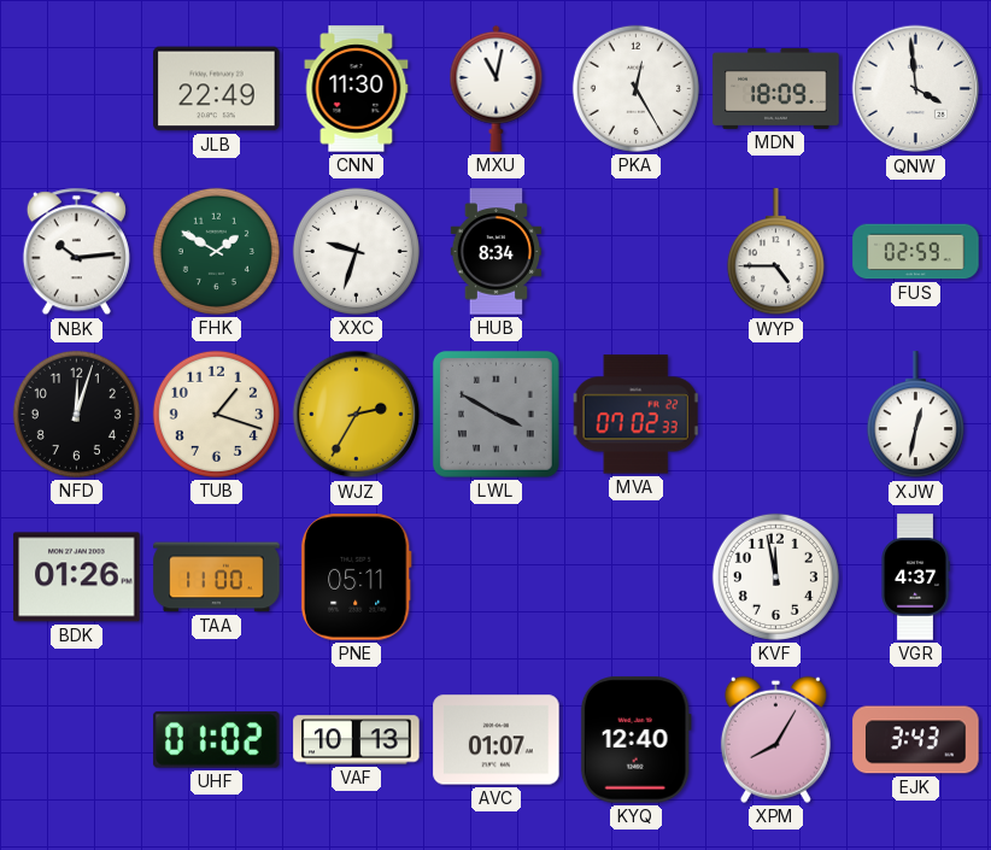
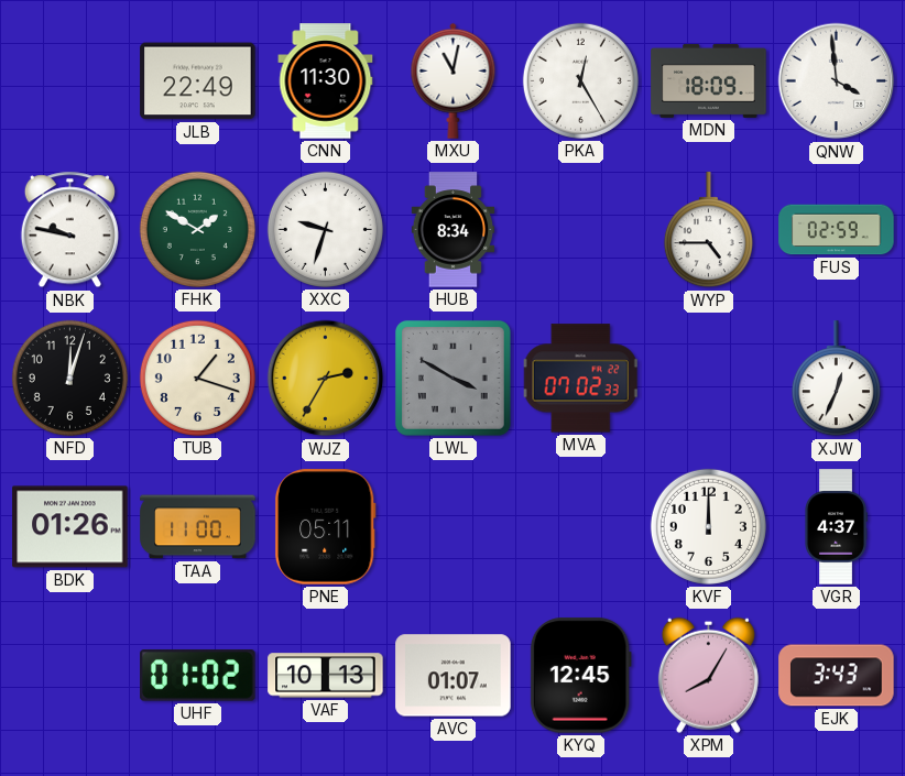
NBK: 10:14 -> 9:47 (69, 230)
XJW: 12:32 -> 12:34 (836, 379)
KVF: 11:58 -> 12:00 (708, 526)
KYQ: 12:40 -> 12:45 (580, 676)
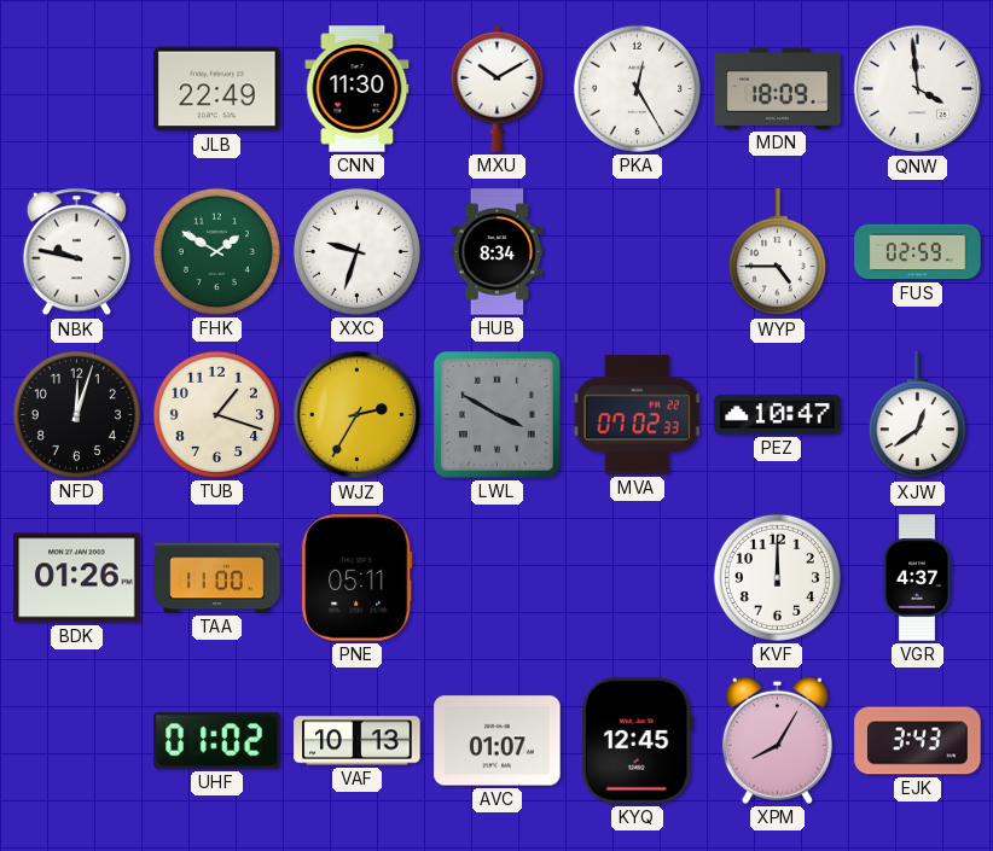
MXU: 11:02 -> 10:10 (498, 88)
PEZ: none -> 10:47 (778, 415)
XJW: 12:34 -> 12:39 (917, 415)
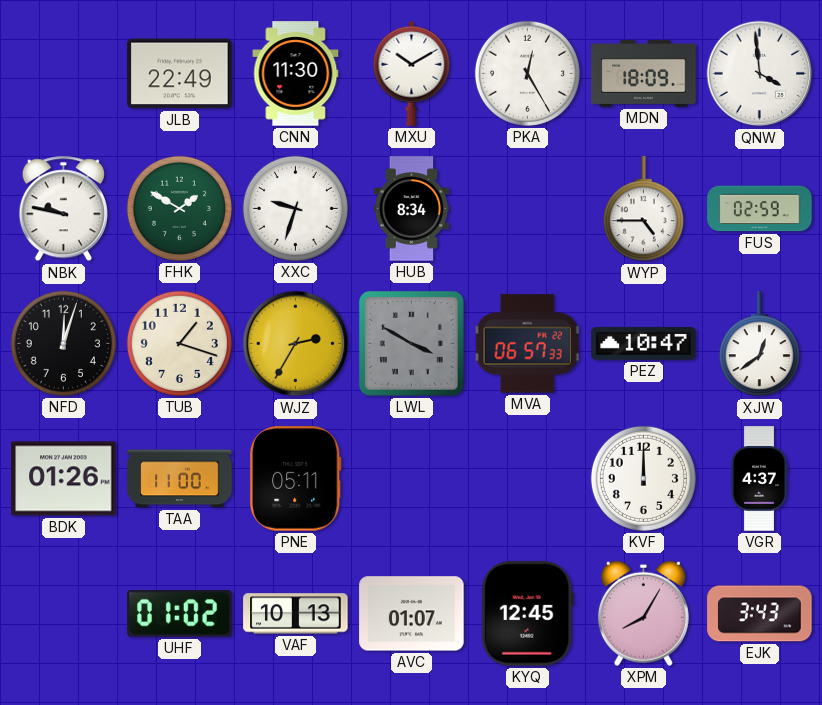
MVA: 07:02 -> 06:57 (527, 344)
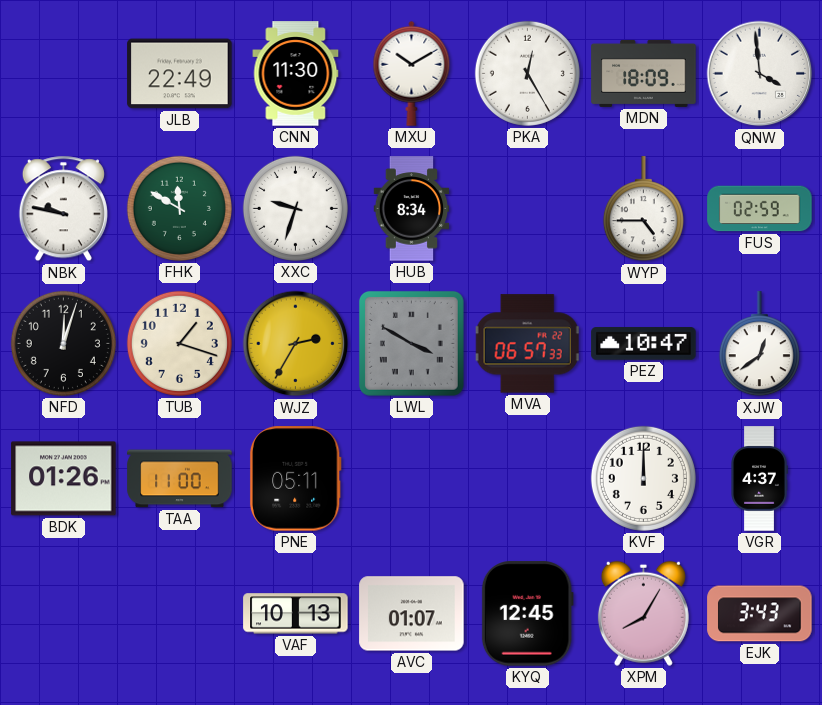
FHK: 1:50 -> 11:50 (179, 208)
UHF: 01:02 -> none (180, 614)
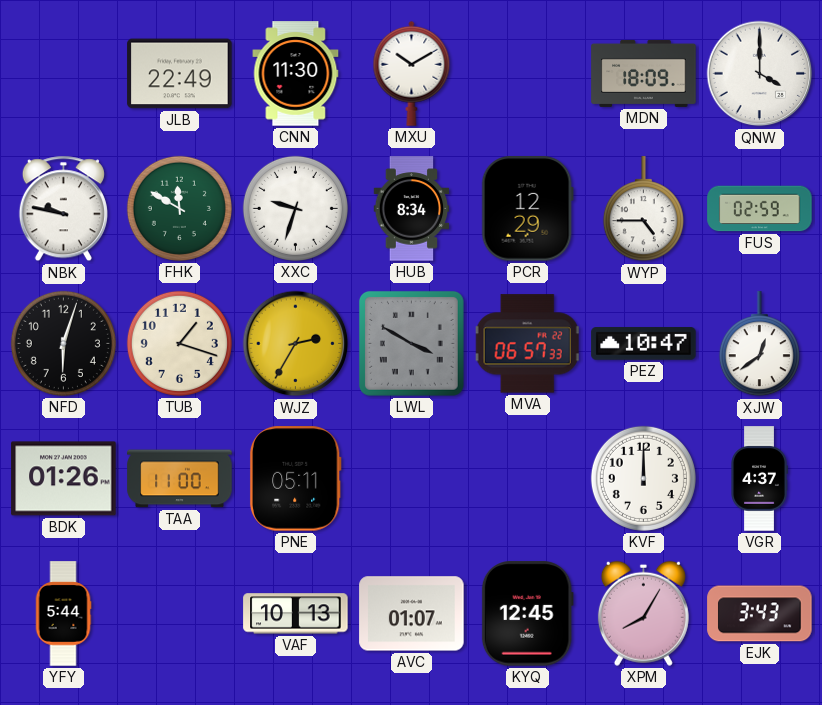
PKA: 12:25 -> none (527, 73)
QNW: 3:59 -> 4:00 (760, 74)
PCR: none -> 12:29 (527, 209)
NFD: 12:03 -> 6:03 (63, 343)
YFY: none -> 5:44 (63, 614)
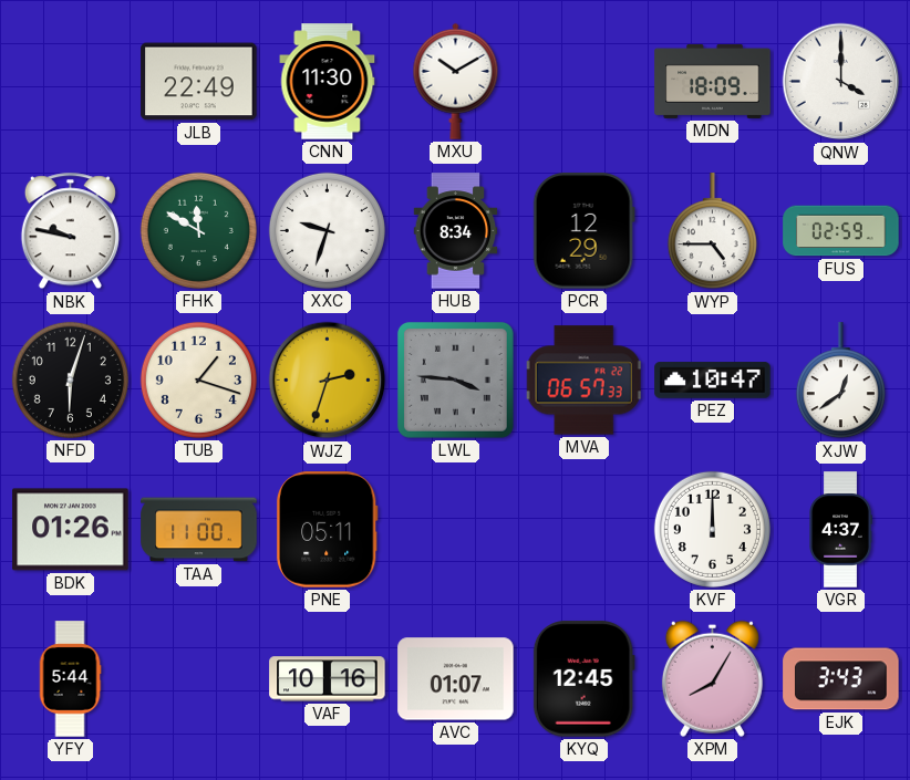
WJZ: 2:35 -> 2:33 (328, 381)
LWL: 3:50 -> 3:46 (455, 379)
VAF: 10:13 -> 10:16 (328, 679)
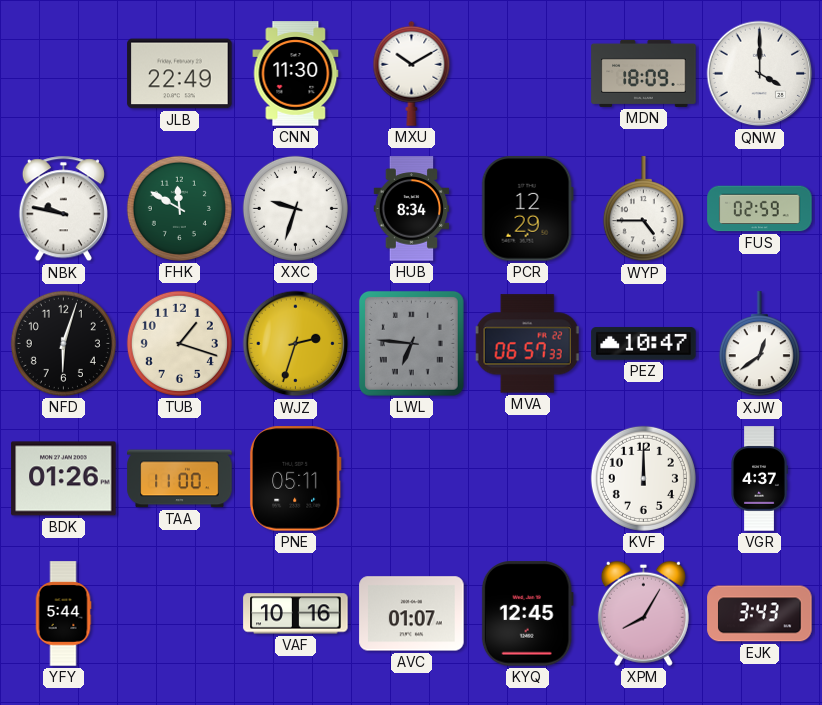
LWL: 3:46 -> 6:46 (411, 343)
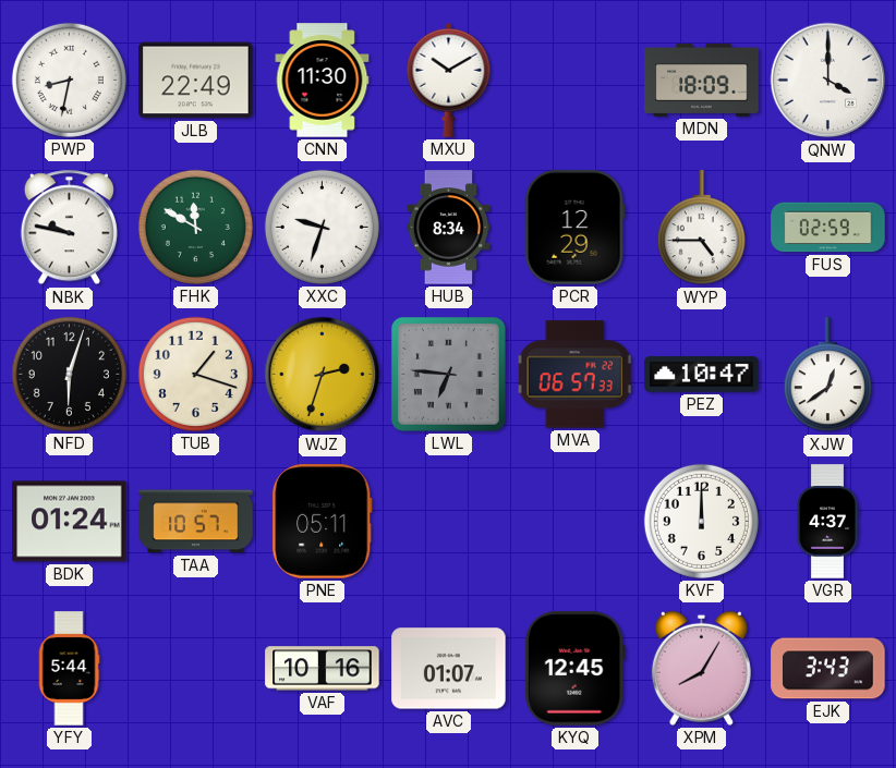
PWP: none -> 8:32 (69, 80)
BDK: 01:26 -> 01:24 (70, 522)
TAA: 11:00 -> 10:57 (196, 522)
